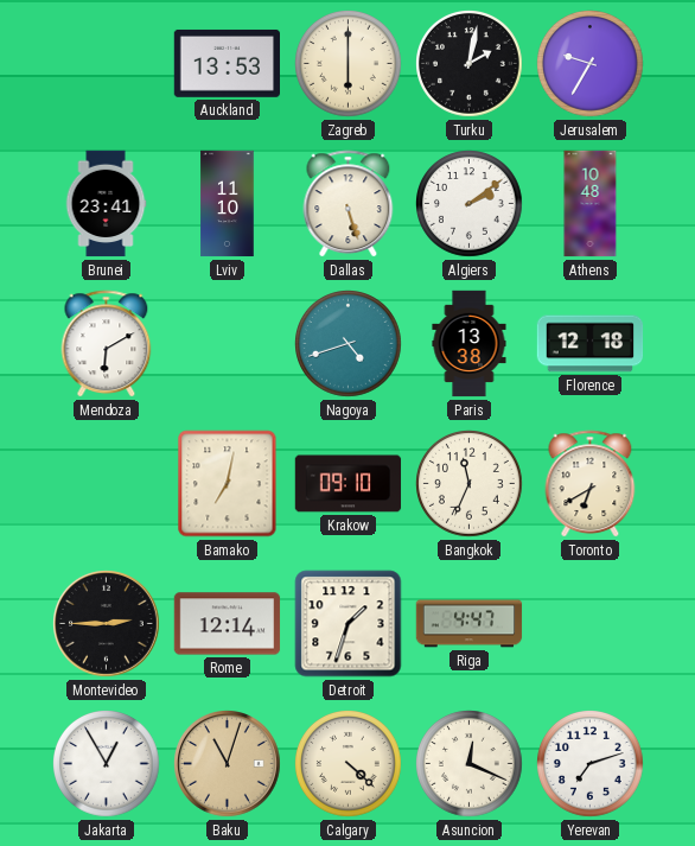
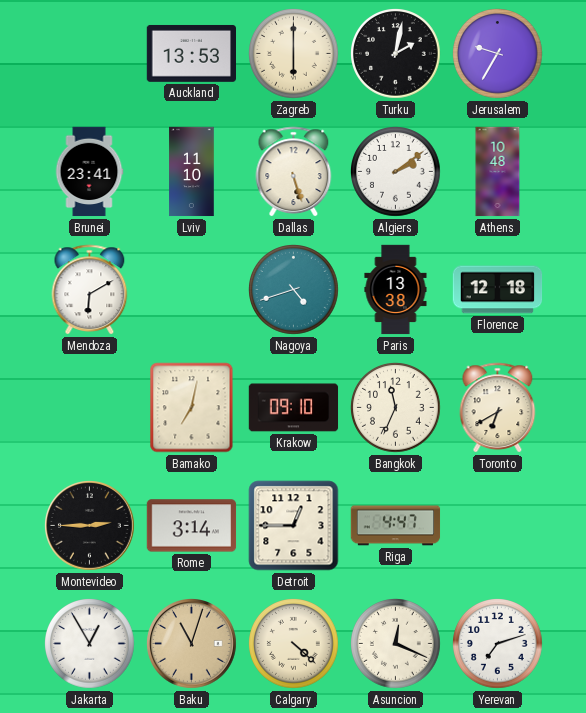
Rome: 12:14 -> 3:14 (192, 526)
Detroit: 1:33 -> 12:45 (294, 526)
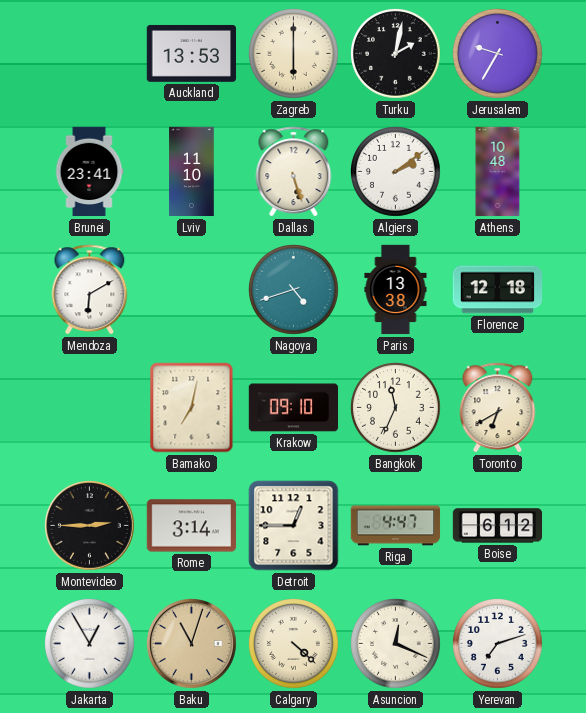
Boise: none -> 6:12 (498, 526)
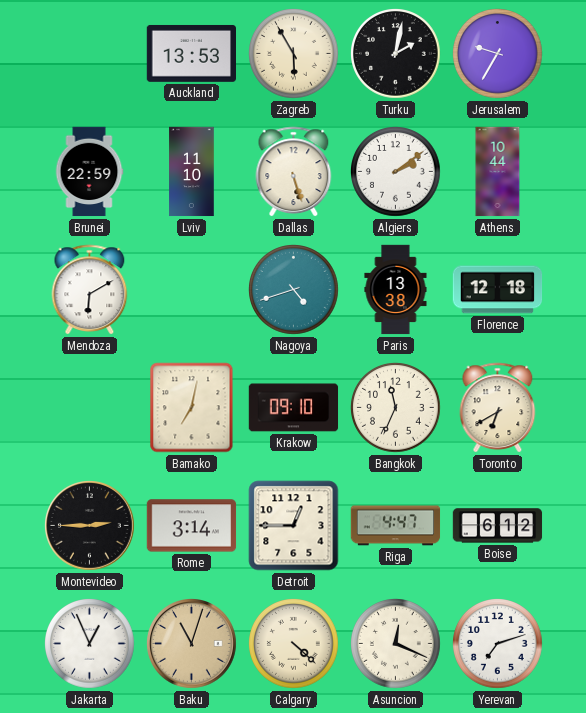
Zagreb: 6:00 -> 5:55 (294, 54)
Brunei: 23:41 -> 22:59 (89, 172)
Athens: 10:48 -> 10:44 (498, 172)
Jakarta: 12:55 -> 12:56 (90, 644)
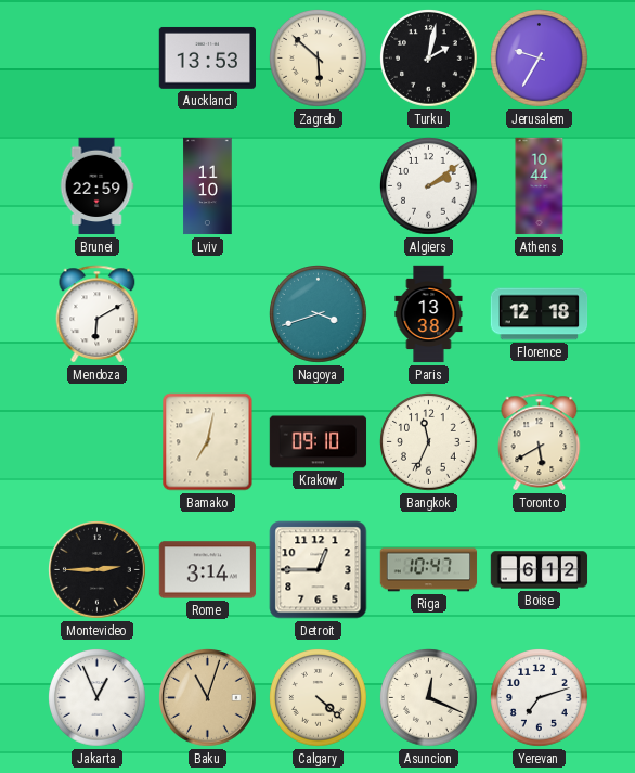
Zagreb: 5:55 -> 5:52 (319, 59)
Dallas: 5:27 -> none (294, 172)
Nagoya: 4:42 -> 3:42 (319, 314)
Toronto: 6:40 -> 5:40 (540, 442)
Riga: 4:47 -> 10:47 (429, 570)
